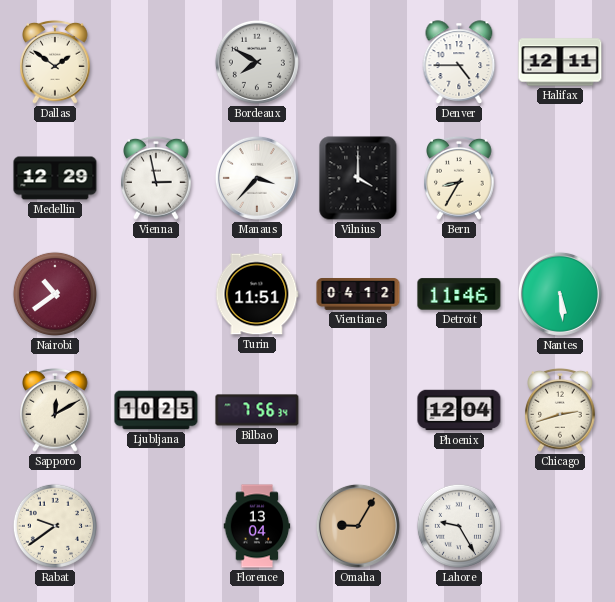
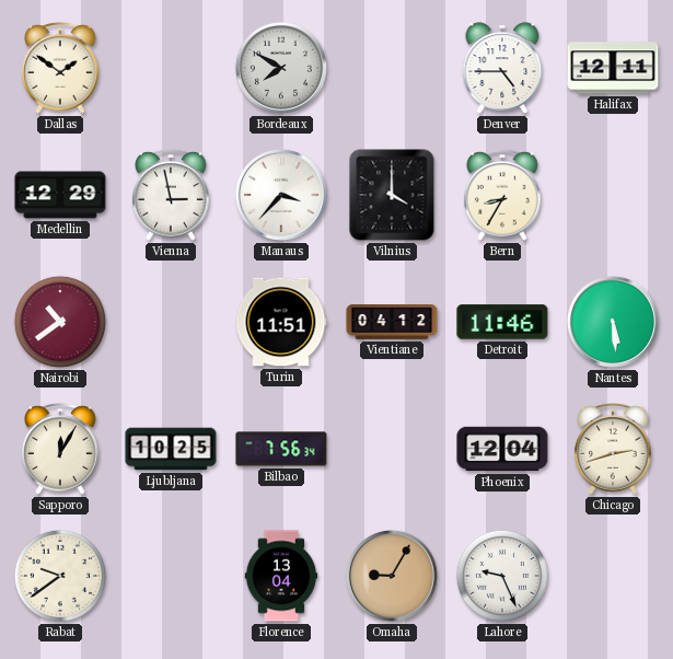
Sapporo: 12:10 -> 12:05 (60, 449)
Lahore: 9:25 -> 9:26 (502, 576)
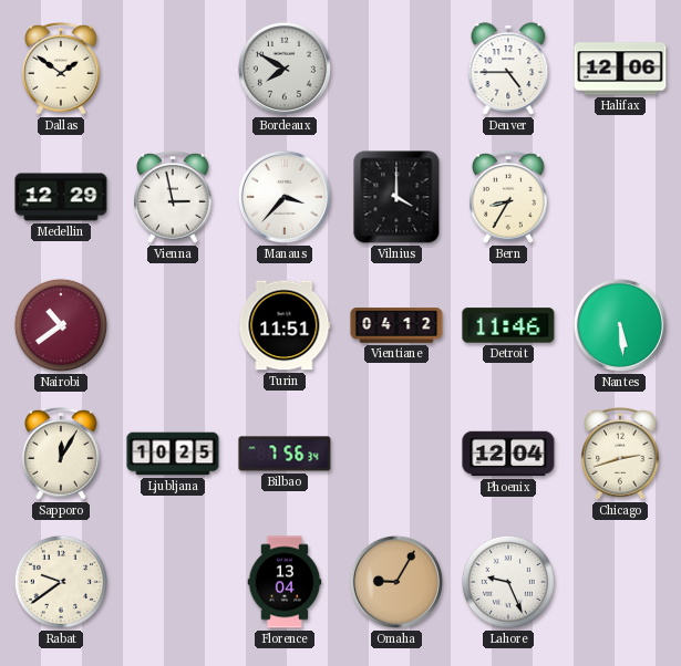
Halifax: 12:11 -> 12:06 (620, 69)
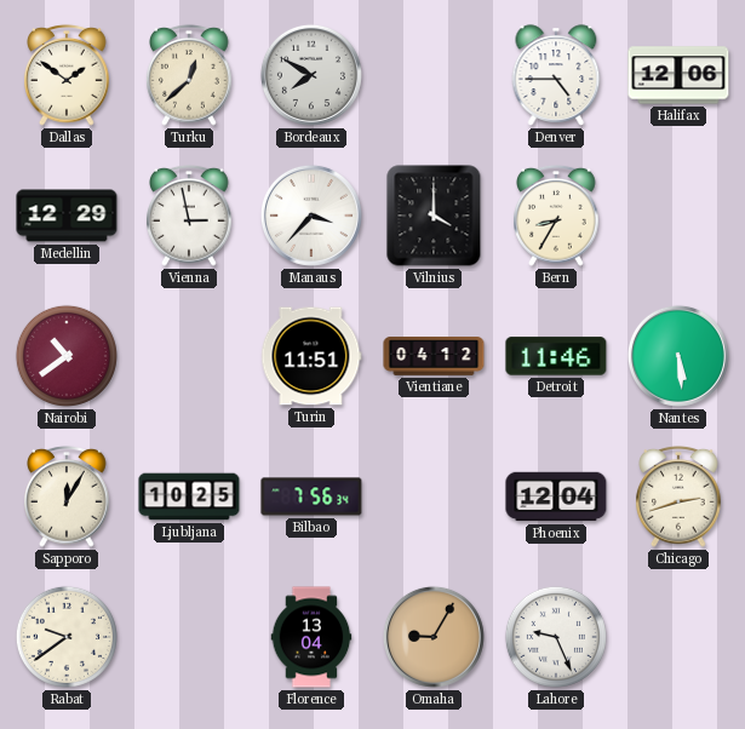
Turku: none -> 12:38 (189, 75)
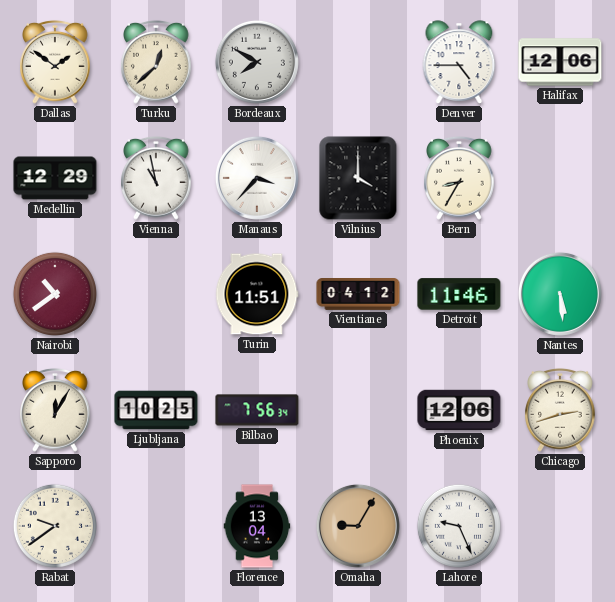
Vienna: 2:58 -> 10:58 (156, 178)
Phoenix: 12:04 -> 12:06 (459, 410)
